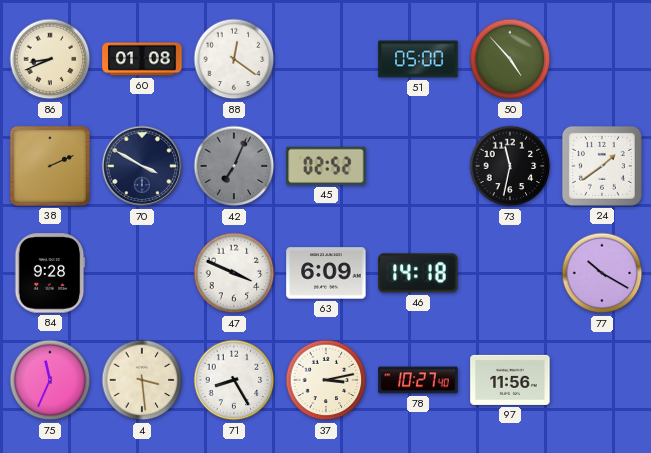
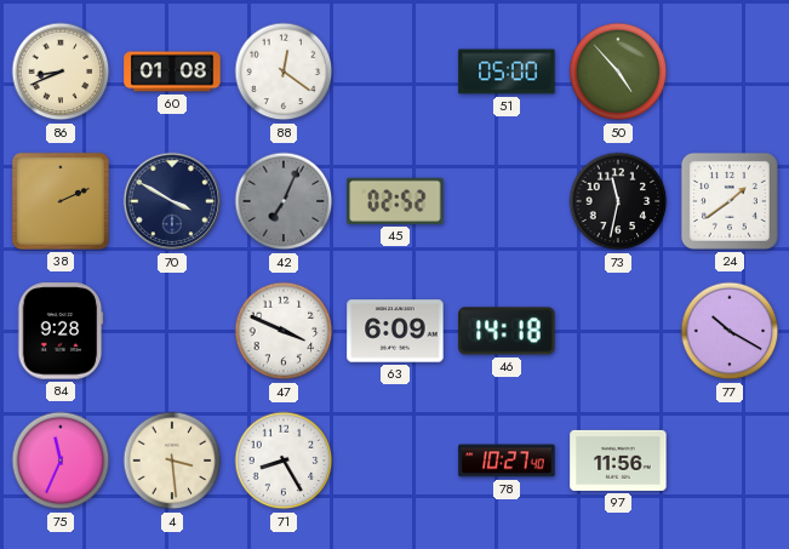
37: 3:13 -> none (326, 380)
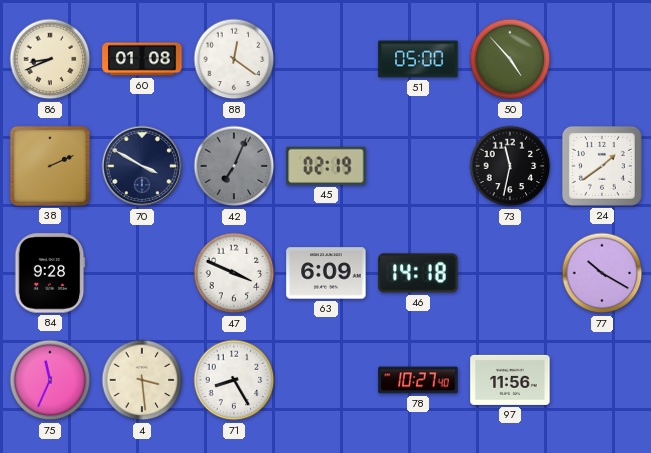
45: 02:52 -> 02:19 (326, 166)
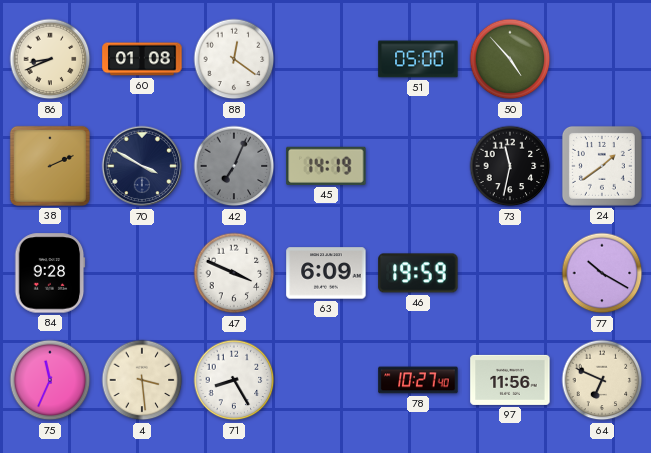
45: 02:19 -> 14:19 (326, 166)
46: 14:18 -> 19:59 (418, 273)
64: none -> 6:49 (602, 380)
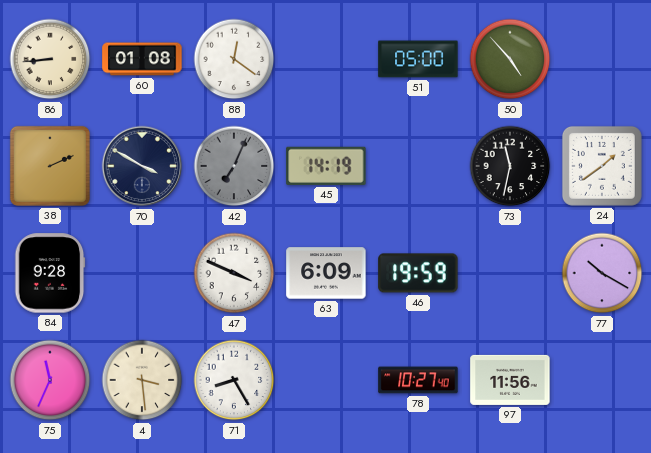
86: 8:41 -> 8:44 (50, 59)
64: 6:49 -> none (602, 380)
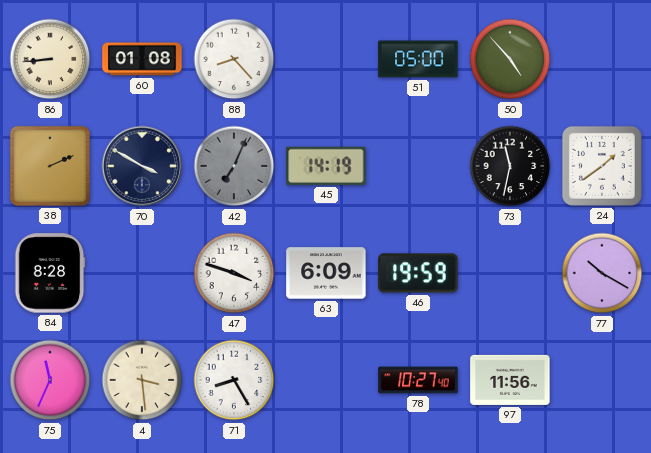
88: 12:21 -> 8:23 (234, 59)
84: 9:28 -> 8:28 (50, 273)
47: 3:49 -> 3:48 (234, 273)
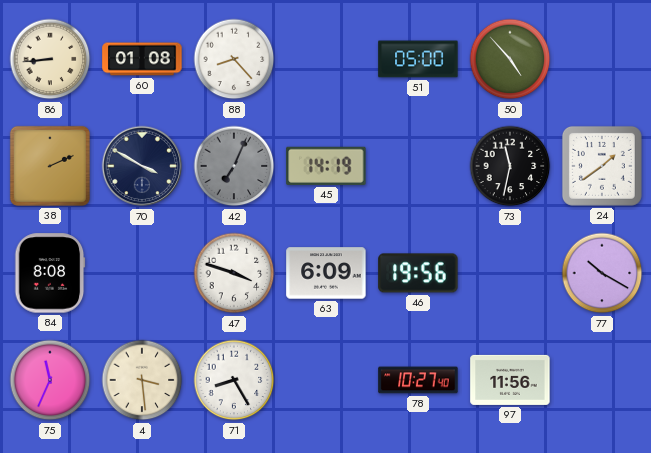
84: 8:28 -> 8:08 (50, 273)
46: 19:59 -> 19:56 (418, 273)
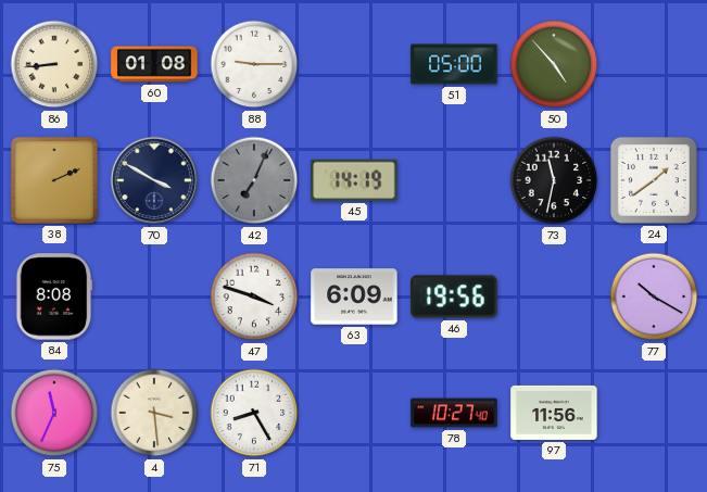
88: 8:23 -> 9:15 (254, 64)
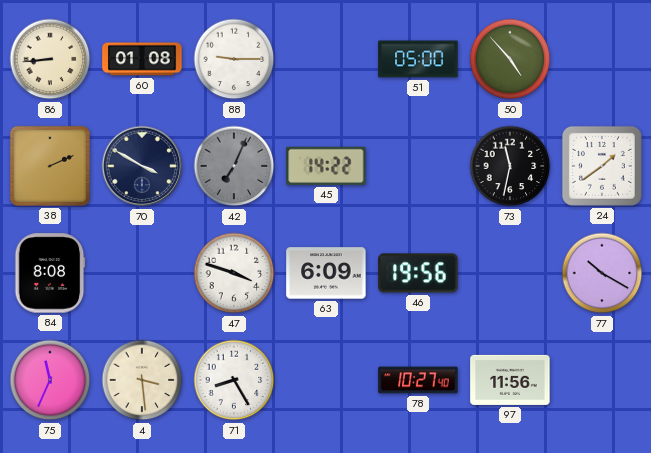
45: 14:19 -> 14:22 (326, 166)
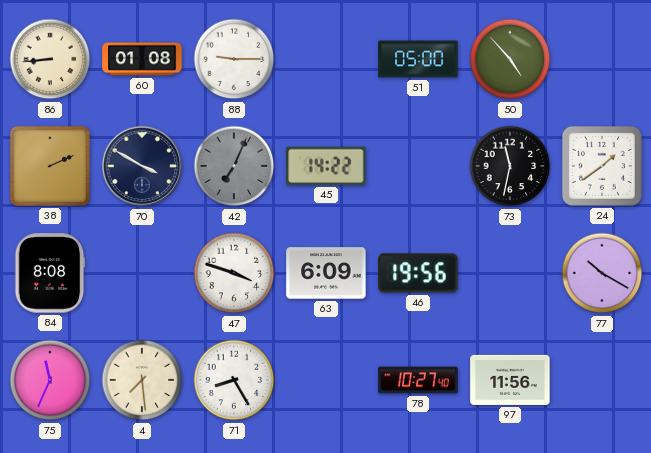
4: 3:29 -> 7:29 (142, 380)
